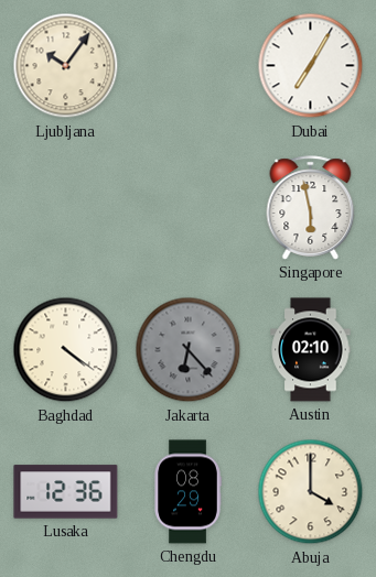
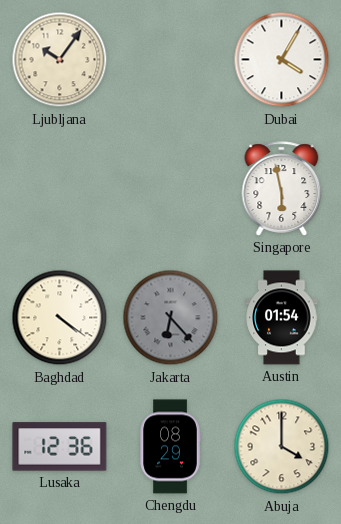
Dubai: 7:05 -> 4:05 (282, 60)
Austin: 02:10 -> 01:54 (282, 318)
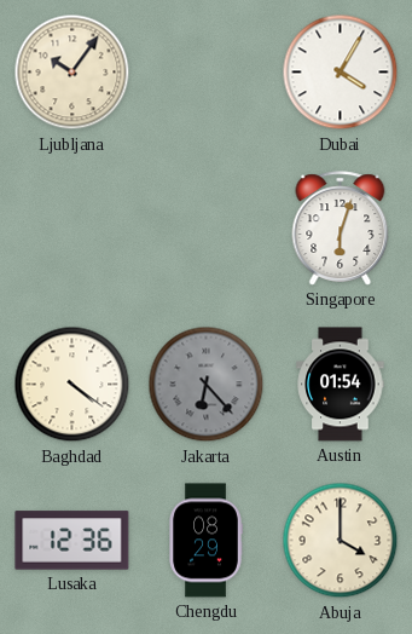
Singapore: 5:58 -> 6:03 (341, 229)
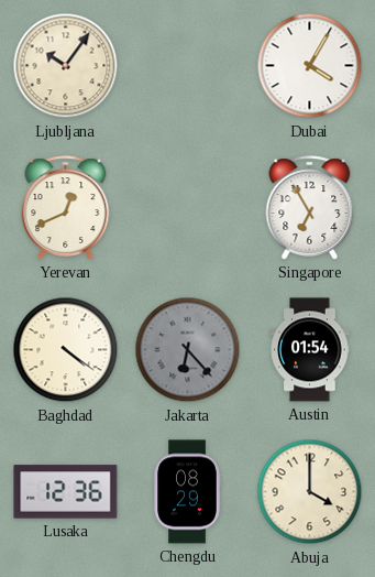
Yerevan: none -> 12:41 (66, 208)
Singapore: 6:03 -> 6:55 (310, 208)
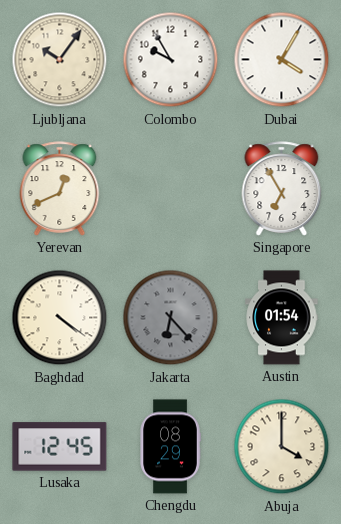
Colombo: none -> 9:55 (171, 60)
Lusaka: 12:36 -> 12:45 (60, 447)
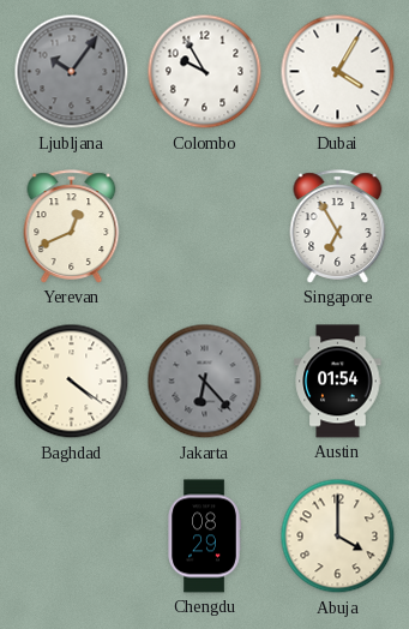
Ljubljana dial: cream -> grey (72, 72)
Lusaka: 12:45 -> none (60, 447)
